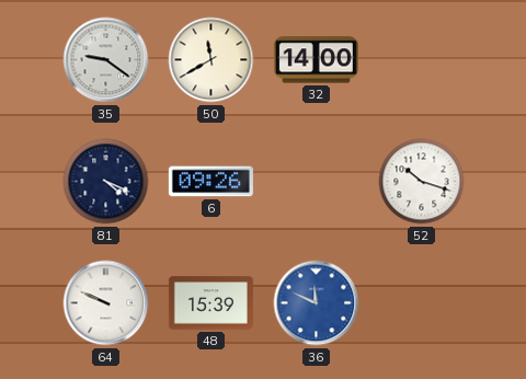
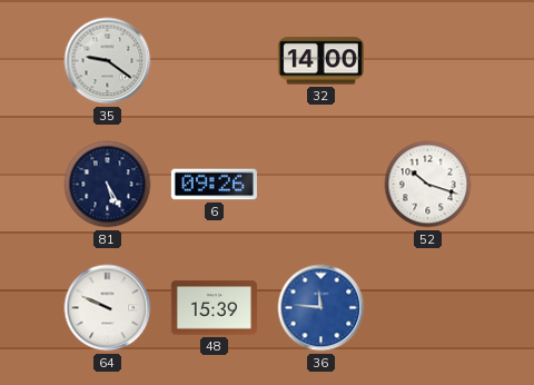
50: 11:40 -> none (211, 60)
81: 4:19 -> 5:25 (108, 185)
36: 11:49 -> 11:46 (322, 308)
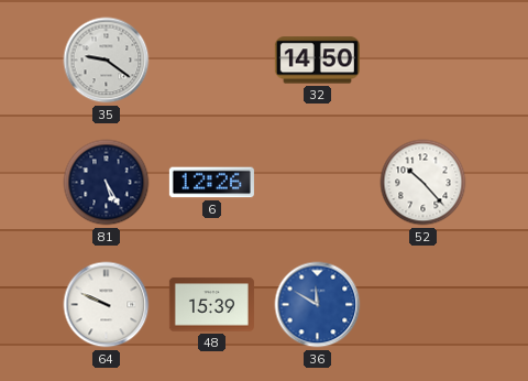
32: 14:00 -> 14:50 (317, 61)
6: 09:26 -> 12:26 (211, 183)
52: 10:18 -> 10:23 (424, 183)
36: 11:46 -> 11:50 (318, 305)
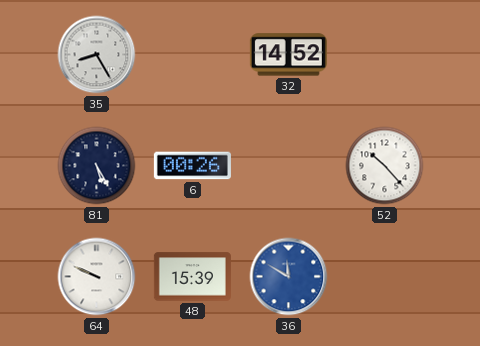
35: 9:21 -> 8:25 (97, 55)
32: 14:50 -> 14:52 (288, 55)
6: 12:26 -> 00:26 (192, 166)
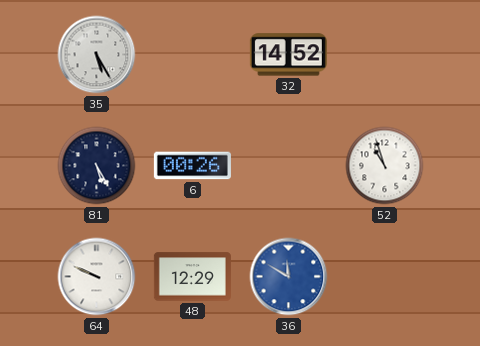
35: 8:25 -> 5:25 (97, 55)
52: 10:23 -> 10:57 (385, 166)
48: 15:39 -> 12:29 (192, 277)
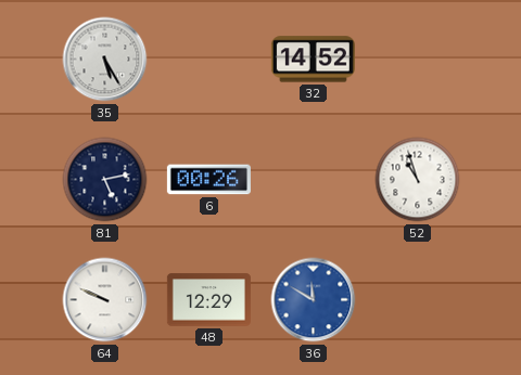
81: 5:25 -> 5:13 (105, 180)
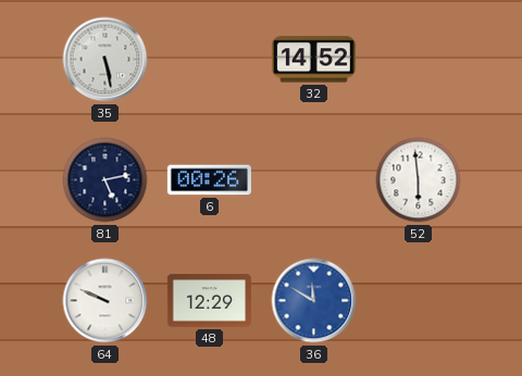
35: 5:25 -> 5:28 (105, 60)
52: 10:57 -> 5:59 (419, 180)
